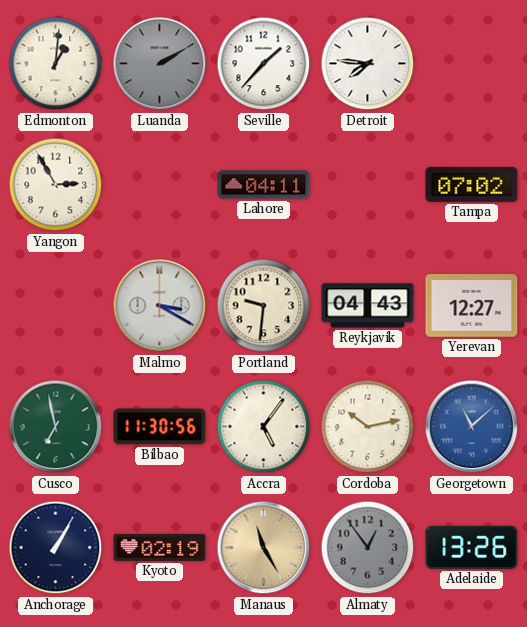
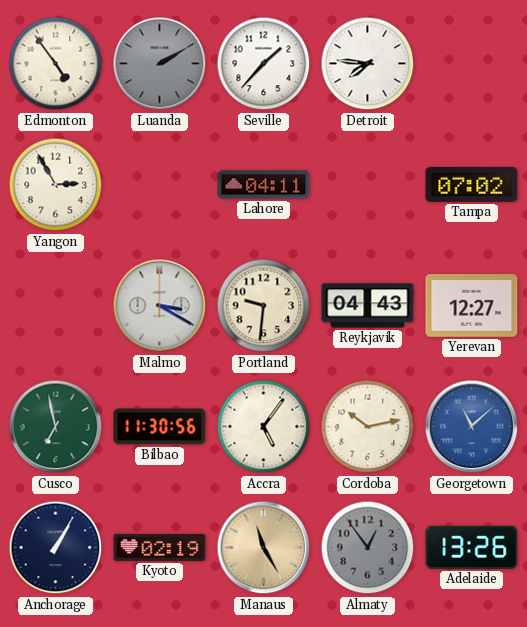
Edmonton: 1:01 -> 4:54 (56, 64)
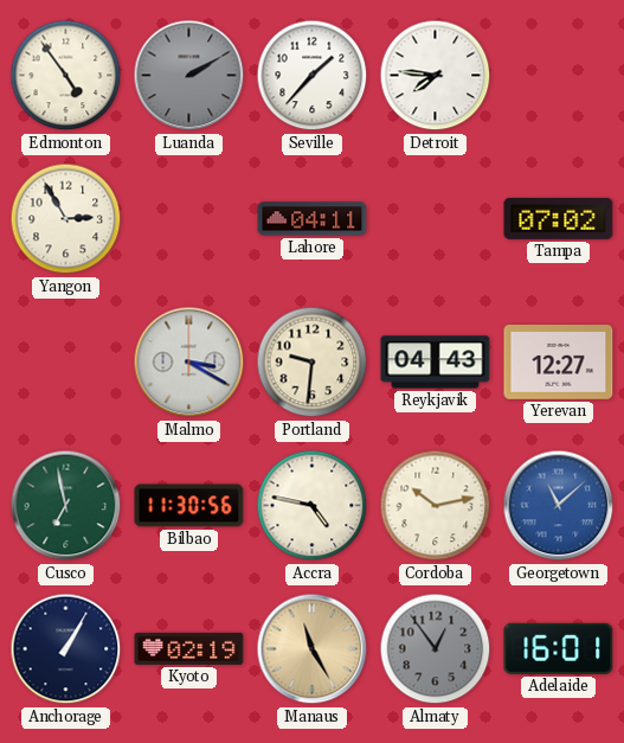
Accra: 5:06 -> 4:47 (313, 506)
Adelaide: 13:26 -> 16:01 (559, 648)
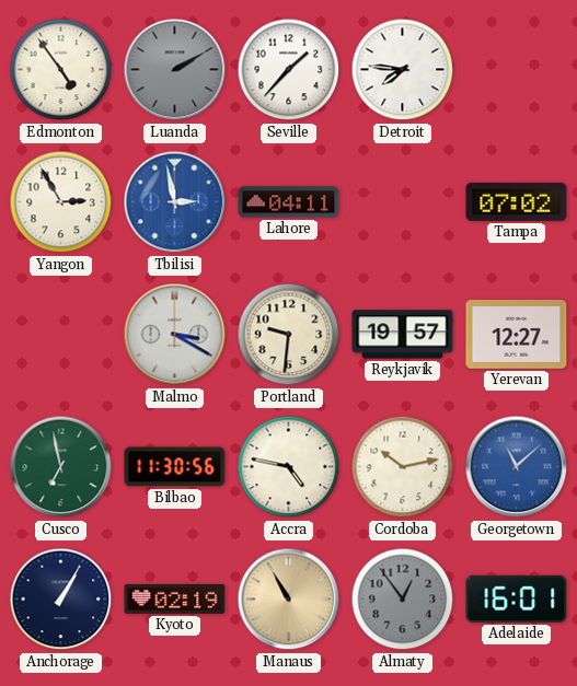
Tbilisi: none -> 2:58 (175, 202)
Reykjavik: 04:43 -> 19:57 (403, 335)
Manaus: 11:25 -> 10:55 (289, 600)
